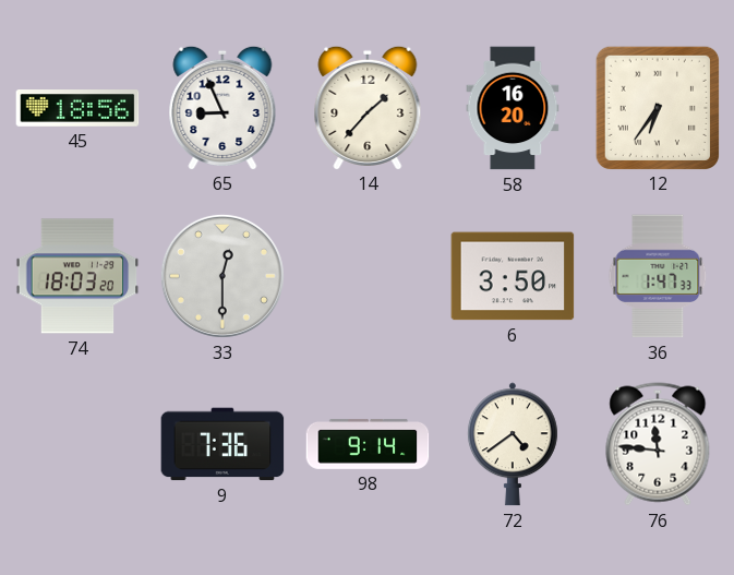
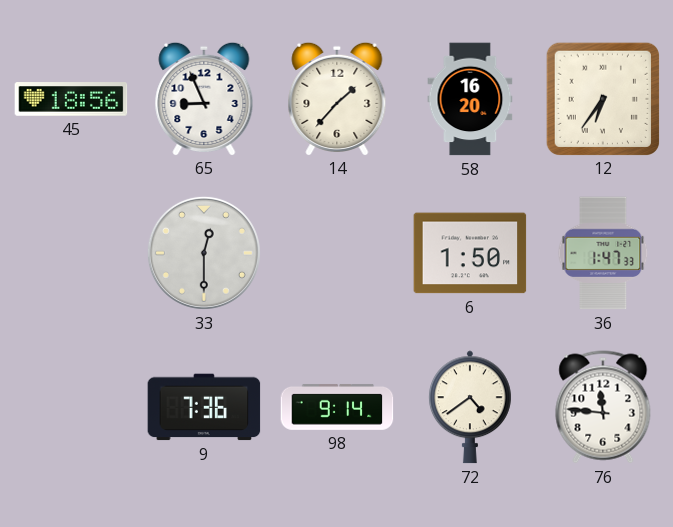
74: 18:03 -> none (77, 276)
6: 3:50 -> 1:50 (470, 253)
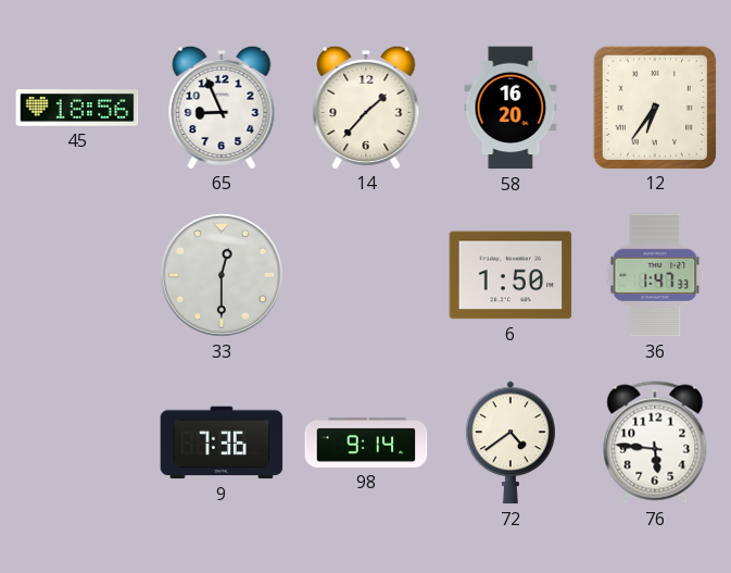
76: 11:46 -> 5:46 (655, 443)
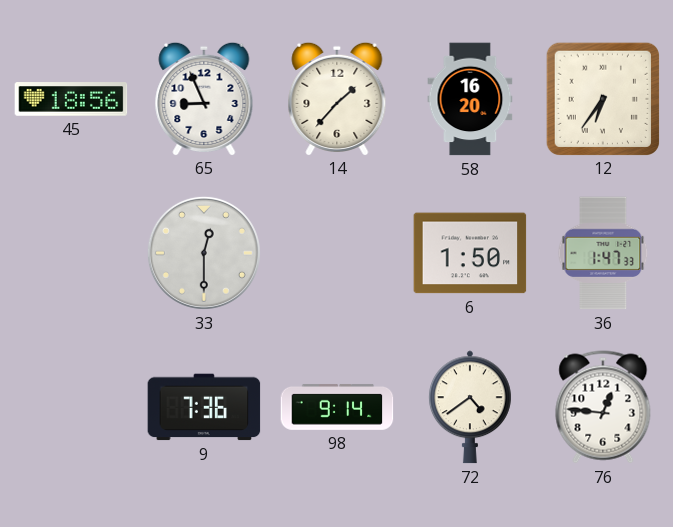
76: 5:46 -> 12:46 (603, 407)
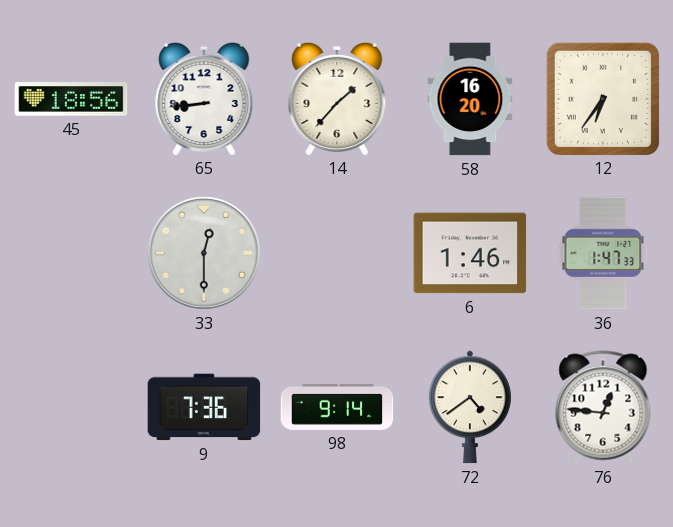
65: 8:56 -> 8:44 (204, 98)
6: 1:50 -> 1:46 (470, 253)
